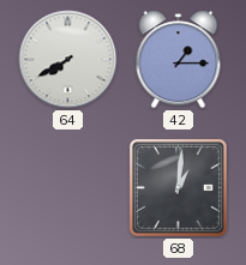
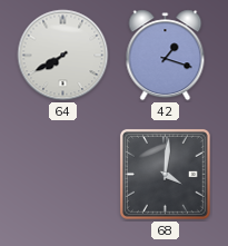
42: 1:15 -> 1:18 (166, 56)
68: 1:01 -> 4:01 (165, 174)
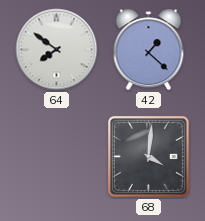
64: 7:40 -> 7:51 (57, 50)
42: 1:18 -> 1:22 (149, 50)
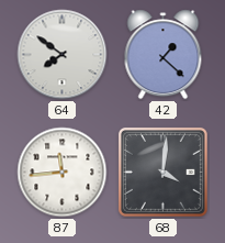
87: none -> 11:44 (63, 173)
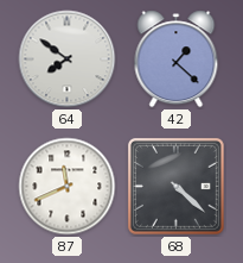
87: 11:44 -> 11:41 (68, 187)
68: 4:01 -> 4:22 (175, 186)
